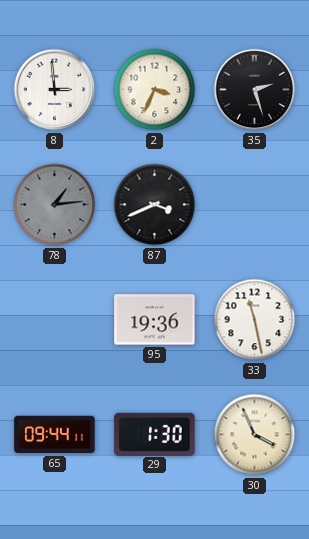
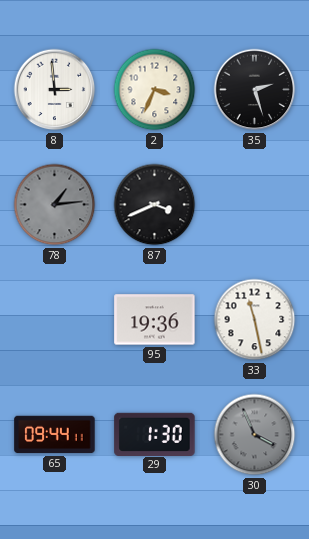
30 dial: cream -> grey (255, 435)
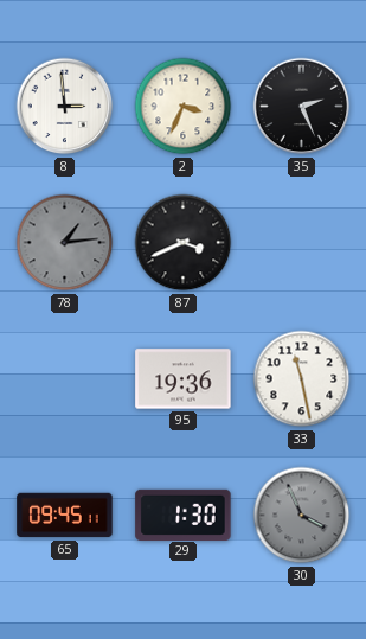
35: 2:27 -> 2:26 (302, 107)
65: 09:44 -> 09:45 (65, 516)
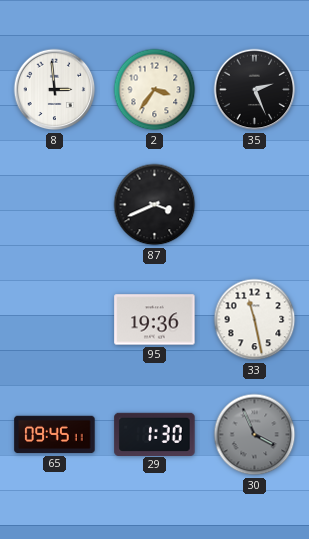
2: 3:34 -> 3:36 (155, 90)
78: 1:14 -> none (65, 243)
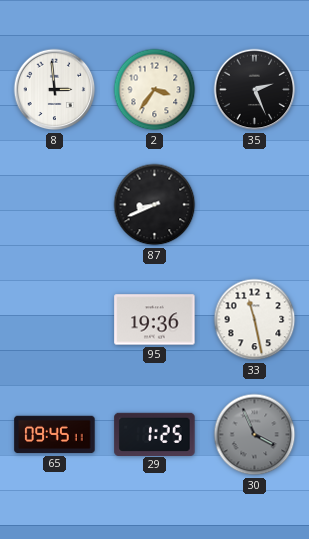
87: 3:41 -> 8:41 (155, 205)
29: 1:30 -> 1:25 (155, 434)
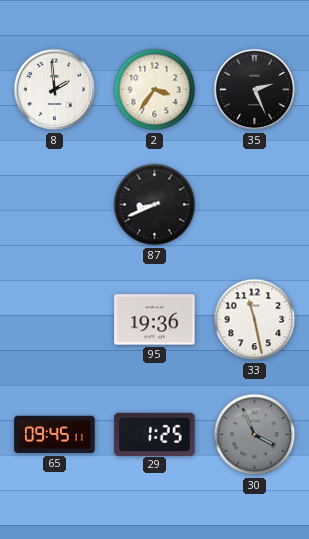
8: 2:59 -> 1:59 (55, 90)
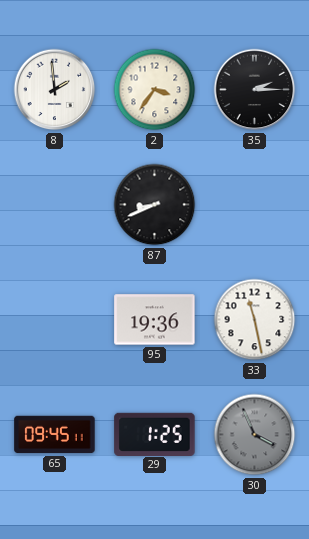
35: 2:26 -> 2:15 (255, 90)
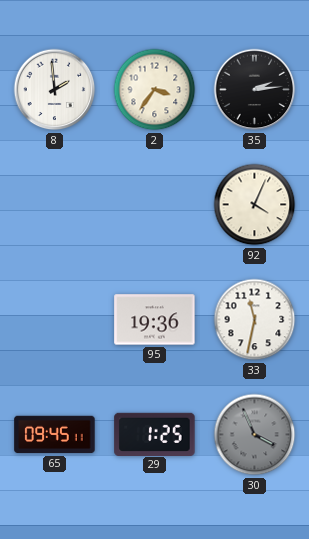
35: 2:15 -> 2:14 (255, 90)
87: 8:41 -> none (155, 205)
92: none -> 4:04 (255, 205)
33: 11:28 -> 11:32 (255, 320)
